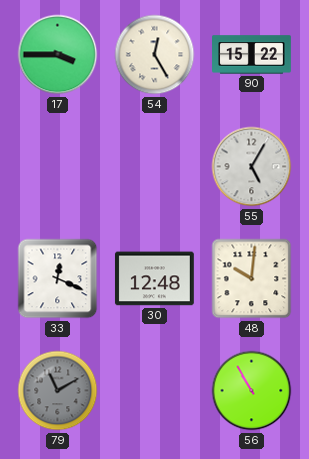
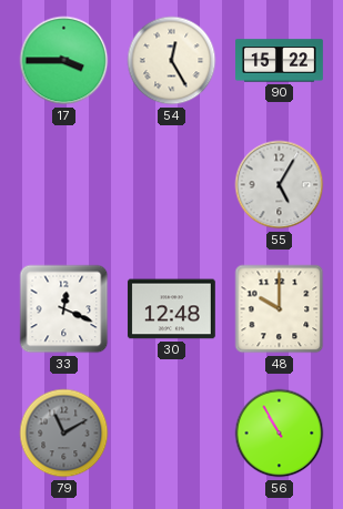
48: 10:01 -> 10:00 (280, 309)
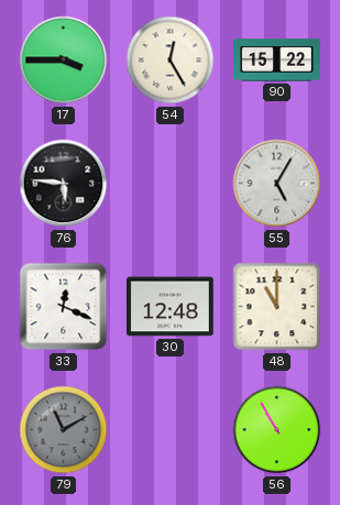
76: none -> 5:46 (64, 184)
48: 10:00 -> 11:00 (277, 307)
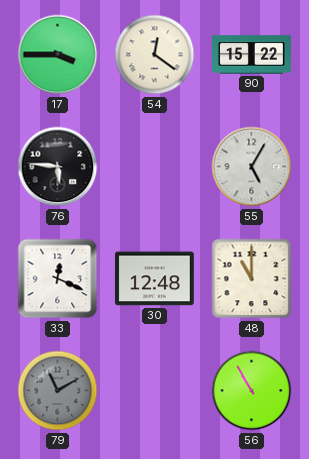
54: 12:25 -> 12:21 (155, 55)
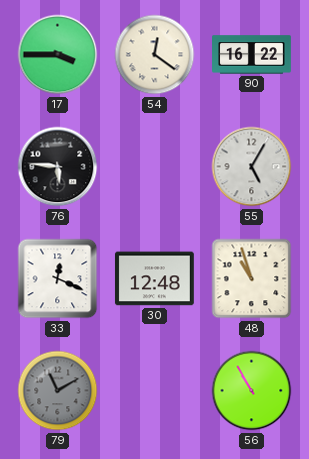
90: 15:22 -> 16:22 (252, 55)
48: 11:00 -> 10:57 (252, 279)
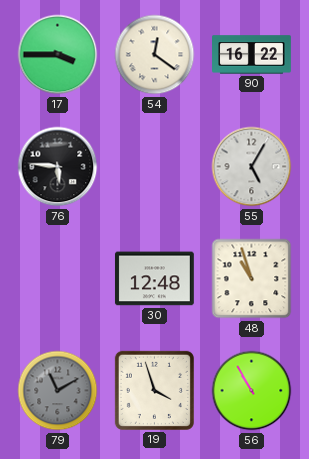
33: 12:19 -> none (58, 279)
19: none -> 3:57 (154, 390)
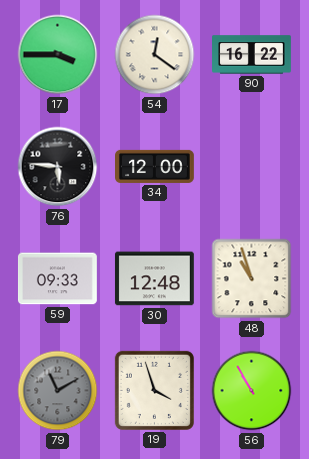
34: none -> 12:00 (155, 166)
55: 5:05 -> none (252, 167)
59: none -> 09:33 (58, 279)
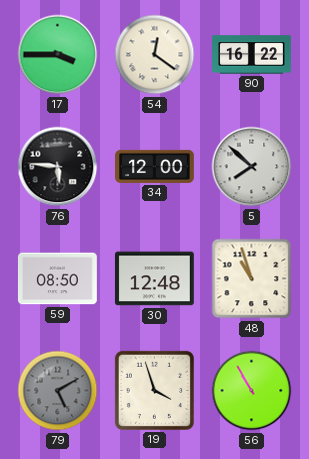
5: none -> 7:52 (252, 167)
59: 09:33 -> 08:50 (58, 279)
79: 11:10 -> 5:10 (58, 391)
